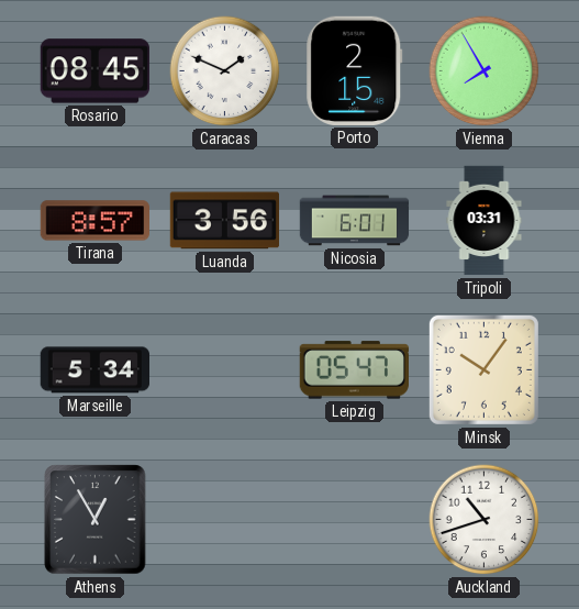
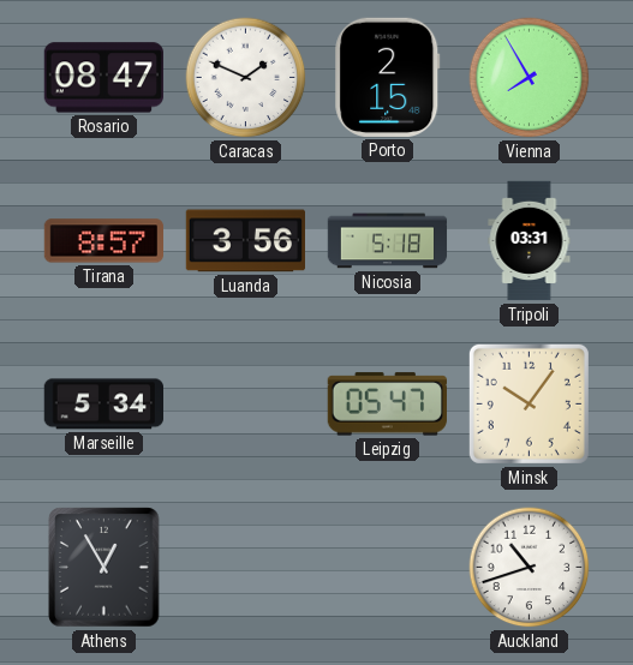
Rosario: 08:45 -> 08:47 (103, 78)
Nicosia: 6:01 -> 5:18 (388, 241)
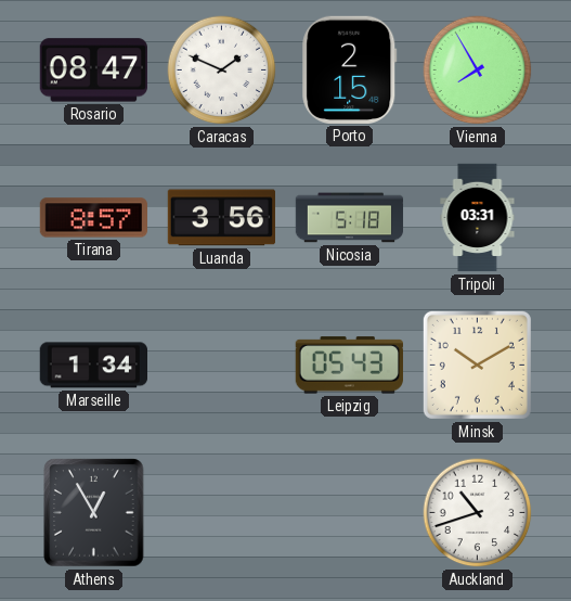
Marseille: 5:34 -> 1:34 (93, 366)
Leipzig: 05:47 -> 05:43 (349, 366)
Minsk: 10:06 -> 10:10 (477, 365)
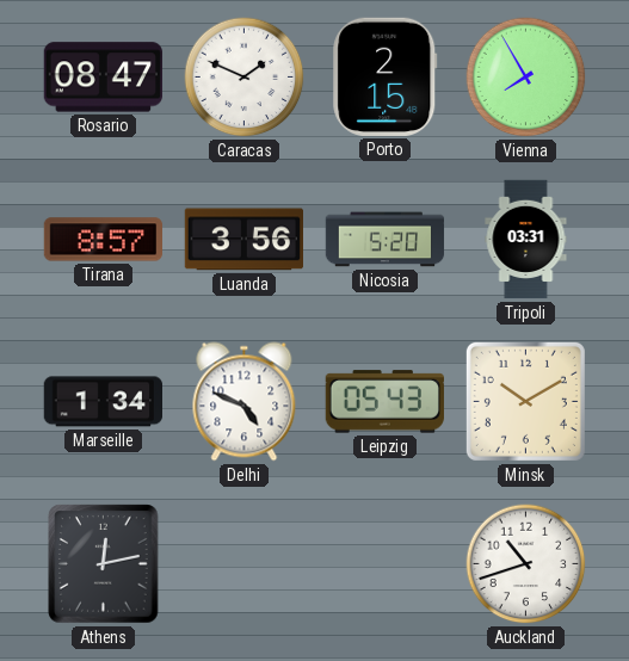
Nicosia: 5:18 -> 5:20 (386, 240)
Delhi: none -> 4:49 (245, 402)
Athens: 12:55 -> 12:13 (104, 564)
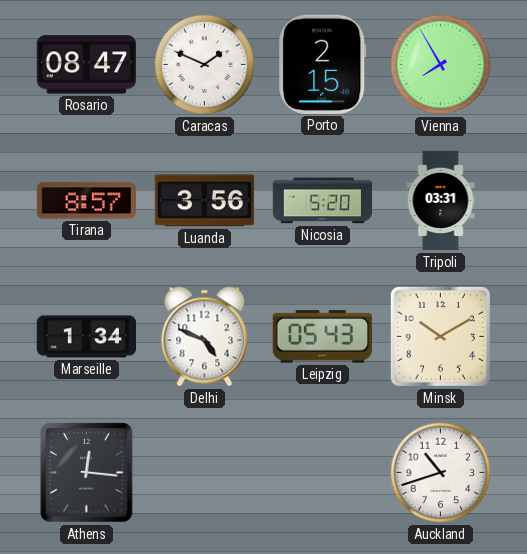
Athens: 12:13 -> 12:16 (87, 473)
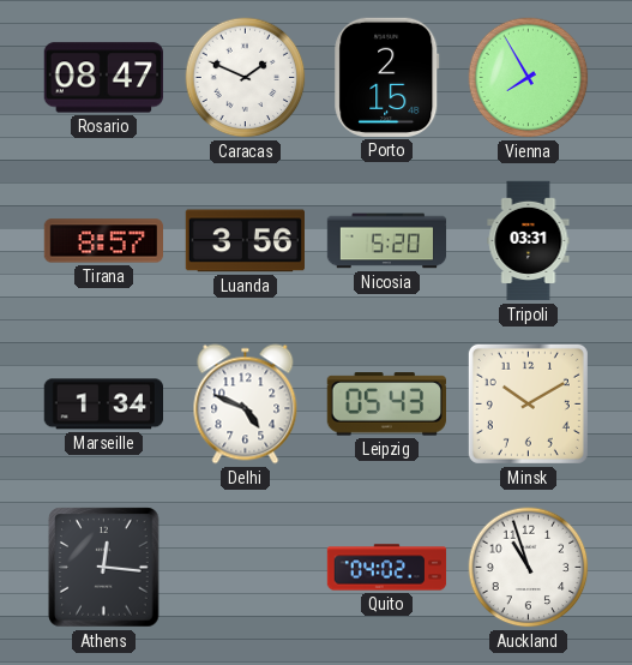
Quito: none -> 04:02 (387, 568)
Auckland: 10:42 -> 10:57 (529, 568)
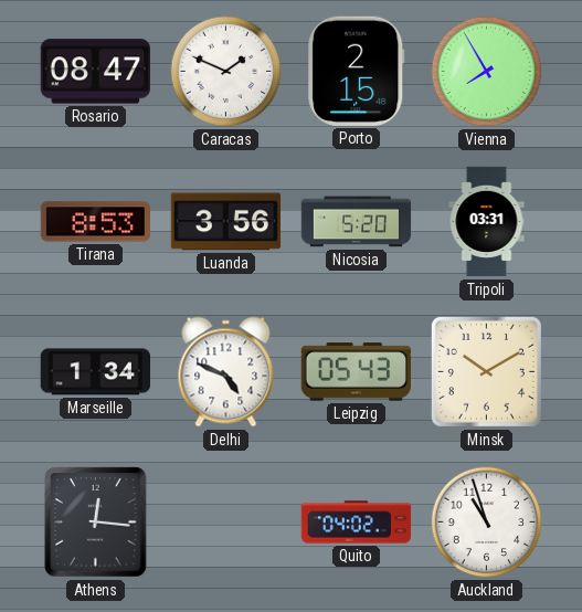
Tirana: 8:57 -> 8:53 (95, 222)
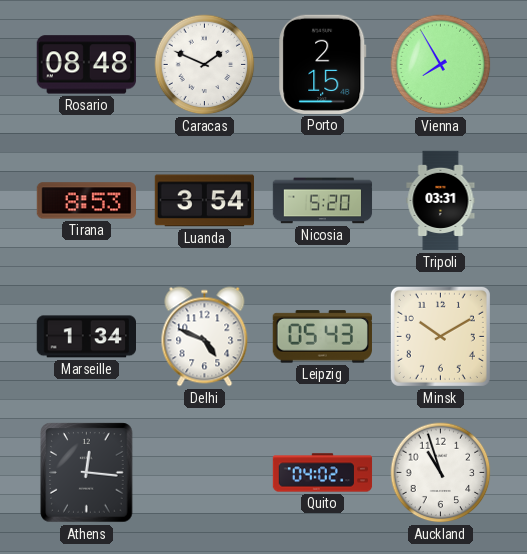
Rosario: 08:47 -> 08:48 (86, 65)
Luanda: 3:56 -> 3:54 (204, 201)
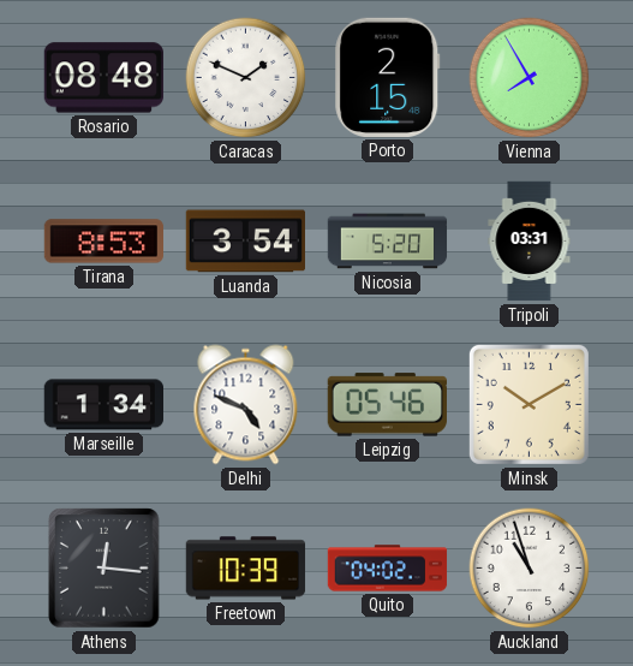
Leipzig: 05:43 -> 05:46 (387, 405)
Freetown: none -> 10:39 (246, 569)
